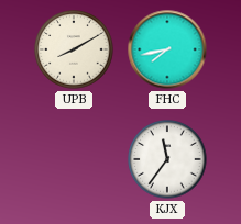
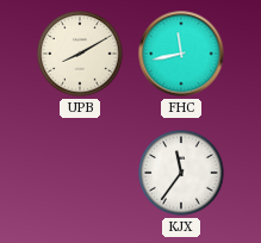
FHC: 7:43 -> 11:43 (181, 54)
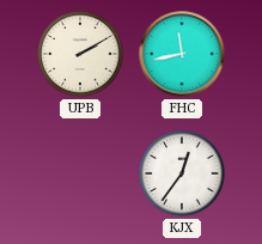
UPB: 8:10 -> 2:10 (80, 54)
KJX: 11:36 -> 12:36 (182, 173)
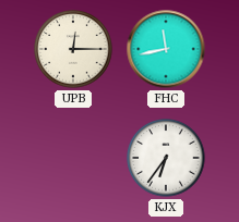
UPB: 2:10 -> 12:15 (73, 49)
KJX: 12:36 -> 6:36 (166, 158)
